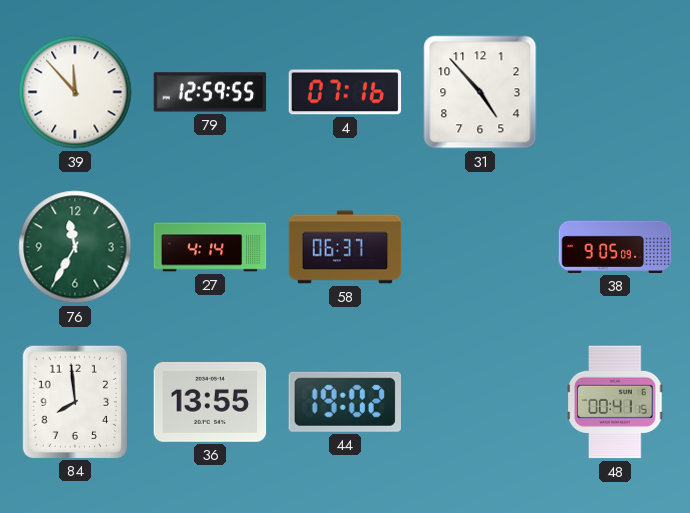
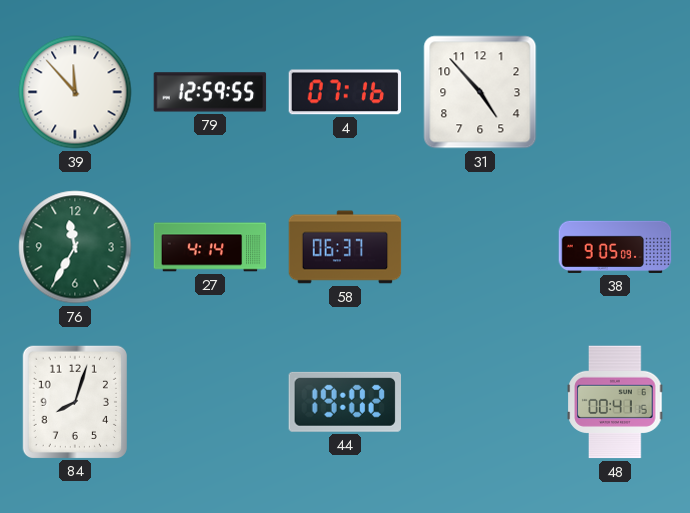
84: 7:59 -> 8:03 (75, 401)
36: 13:55 -> none (210, 402)
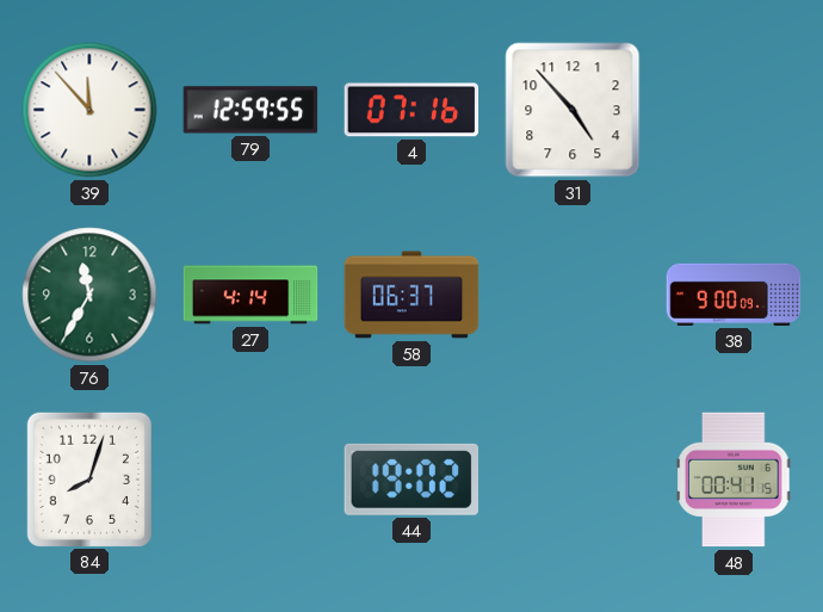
38: 9:05 -> 9:00 (734, 295)
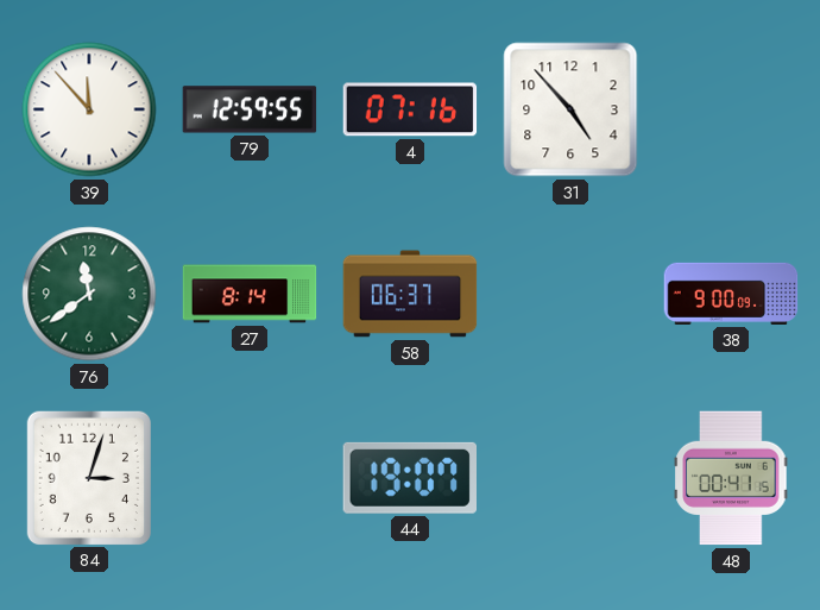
76: 11:35 -> 11:39 (89, 294)
27: 4:14 -> 8:14 (250, 294)
84: 8:03 -> 3:03 (89, 477)
44: 19:02 -> 19:07 (409, 478)
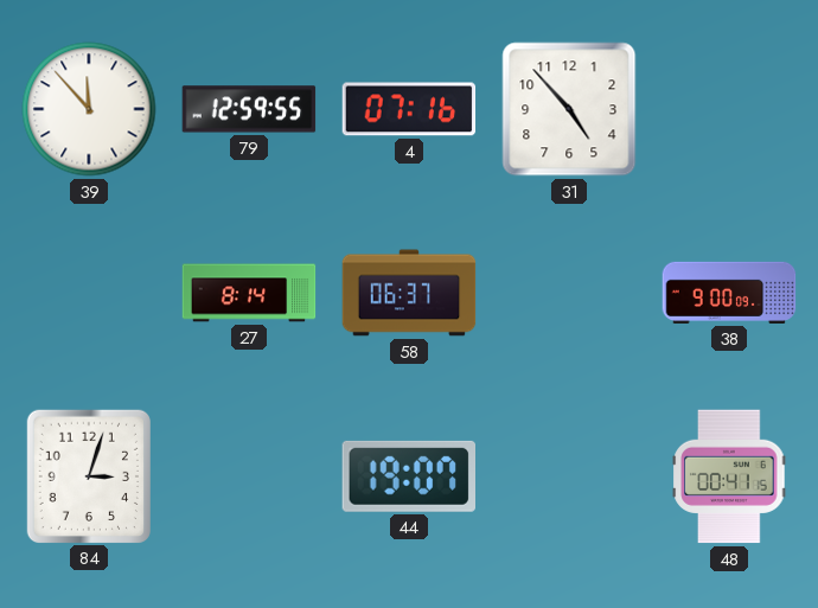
76: 11:39 -> none (89, 294)
